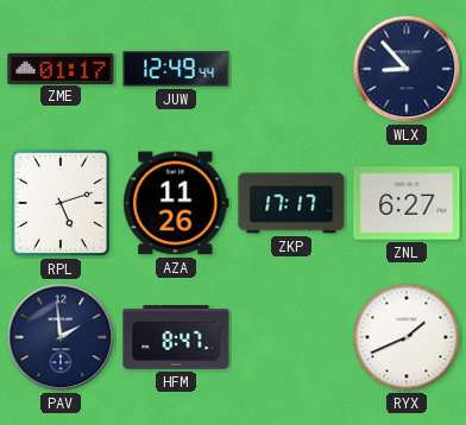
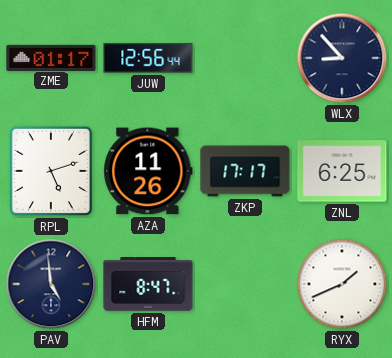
JUW: 12:49 -> 12:56 (148, 58)
ZNL: 6:27 -> 6:25 (342, 171)
PAV: 1:59 -> 4:59 (51, 284)
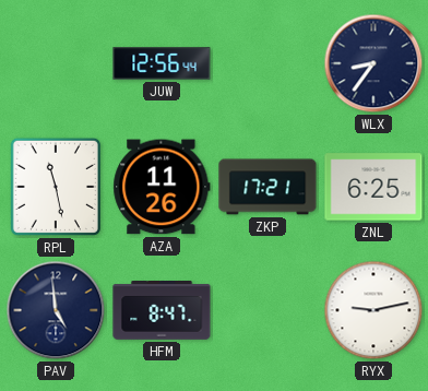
ZME: 01:17 -> none (51, 57)
WLX: 8:53 -> 8:36 (373, 63)
RPL: 5:12 -> 11:28 (56, 187)
ZKP: 17:17 -> 17:21 (267, 187)
RYX: 1:41 -> 9:13 (373, 310)
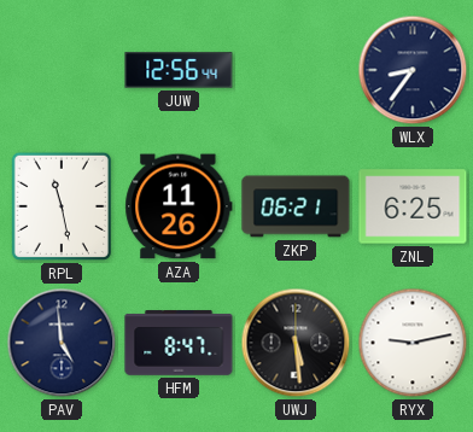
ZKP: 17:21 -> 06:21 (296, 206)
UWJ: none -> 5:29 (296, 343)
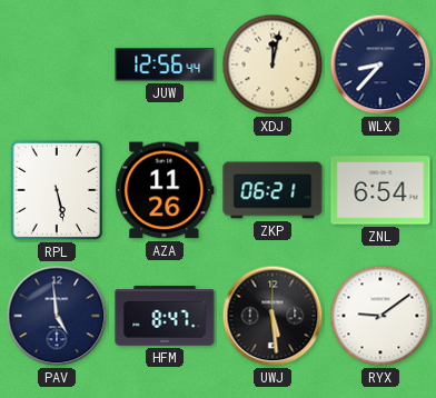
XDJ: none -> 12:02 (272, 64)
WLX: 8:36 -> 8:37 (380, 64)
RPL: 11:28 -> 5:28 (57, 190)
ZNL: 6:25 -> 6:54 (380, 190)
RYX: 9:13 -> 9:09 (380, 316)
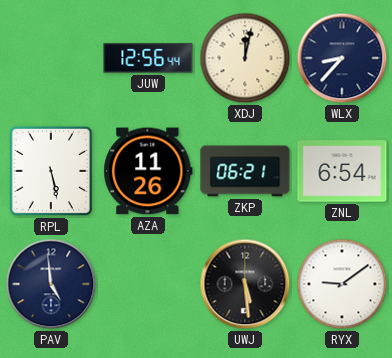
HFM: 8:47 -> none (165, 316)
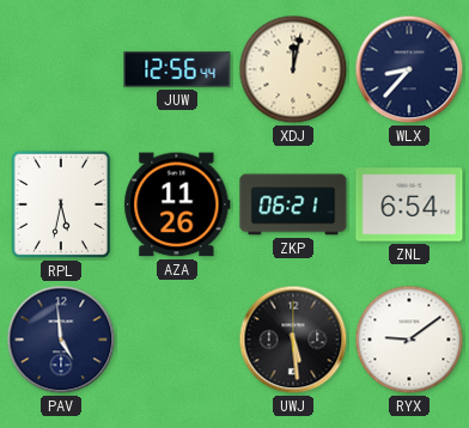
RPL: 5:28 -> 5:32 (61, 204)
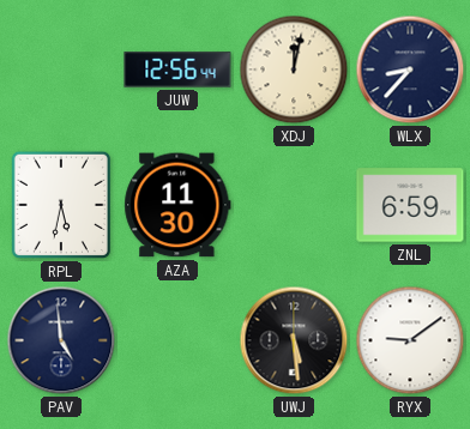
AZA: 11:26 -> 11:30 (177, 205)
ZKP: 06:21 -> none (293, 204)
ZNL: 6:54 -> 6:59 (410, 205)
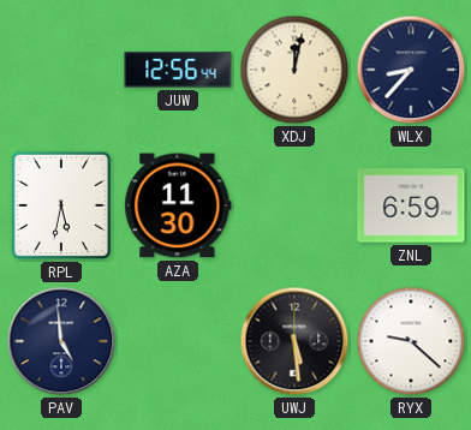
RYX: 9:09 -> 9:22 (411, 341)
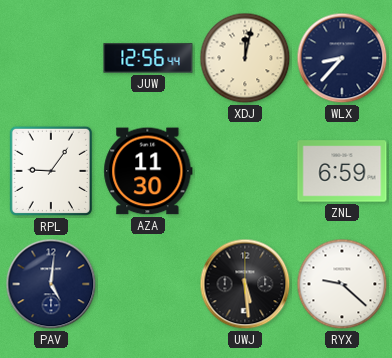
RPL: 5:32 -> 9:06 (51, 171)
PAV: 4:59 -> 5:01 (51, 284)
